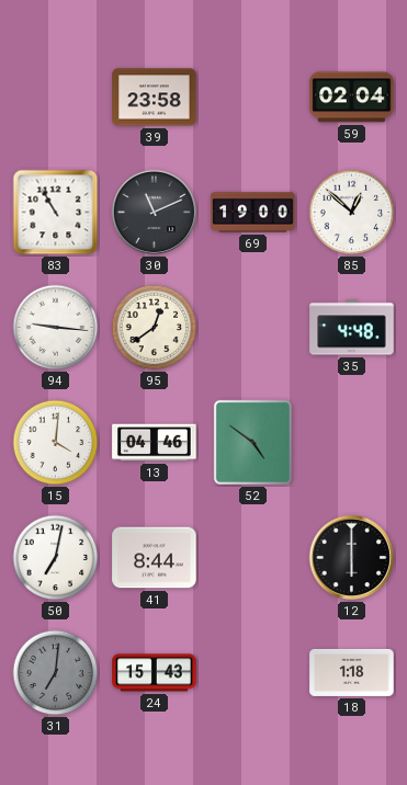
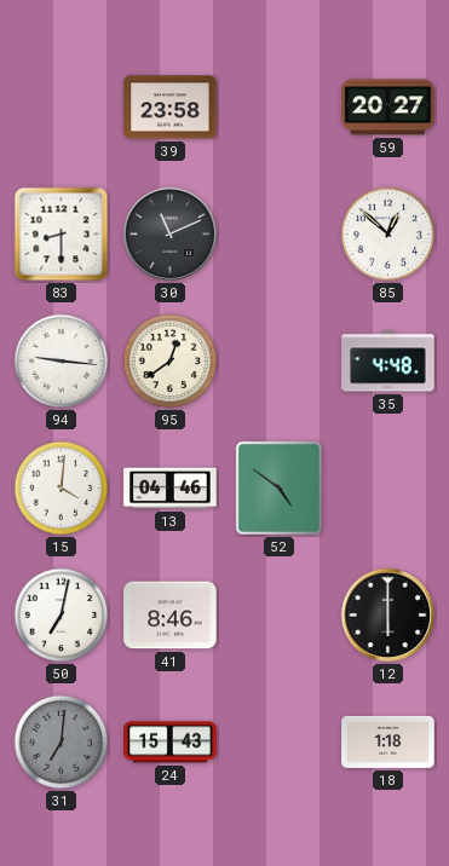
59: 02:04 -> 20:27 (388, 108)
83: 10:55 -> 8:30 (62, 235)
69: 19:00 -> none (253, 213)
41: 8:44 -> 8:46 (171, 616)
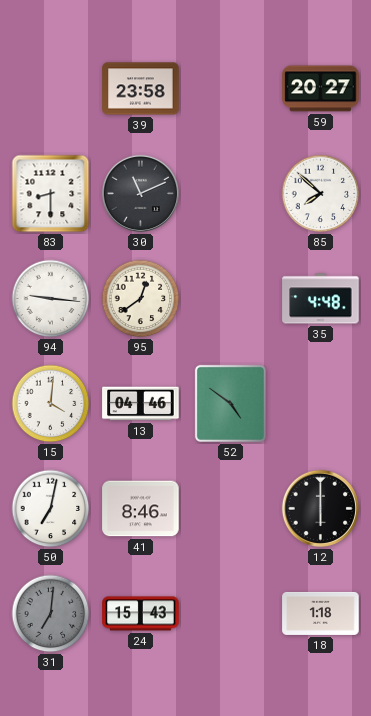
85: 12:52 -> 7:52 (321, 194)
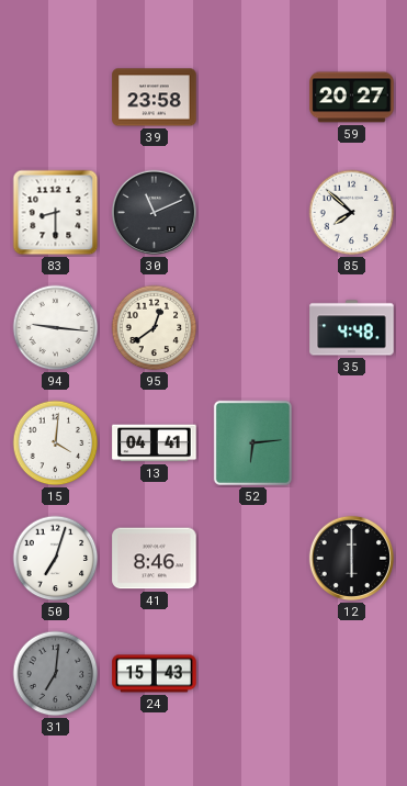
13: 04:46 -> 04:41 (155, 443)
52: 4:51 -> 6:14 (252, 442)
50: 7:02 -> 7:03 (56, 559)
18: 1:18 -> none (321, 613)
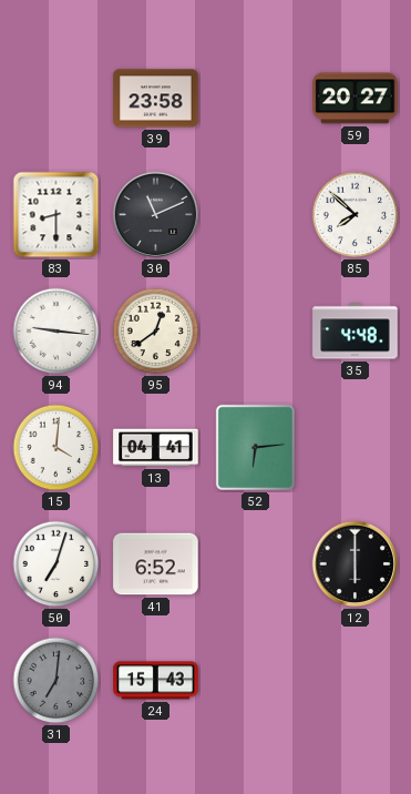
41: 8:46 -> 6:52 (156, 564)
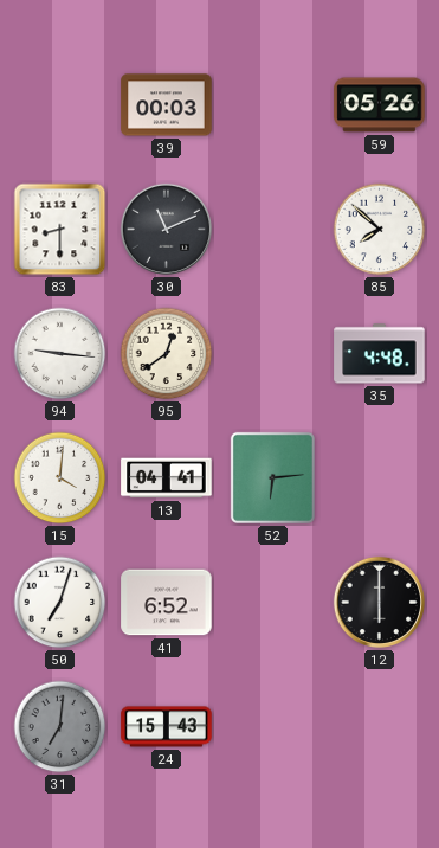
39: 23:58 -> 00:03 (167, 105)
59: 20:27 -> 05:26 (380, 105)
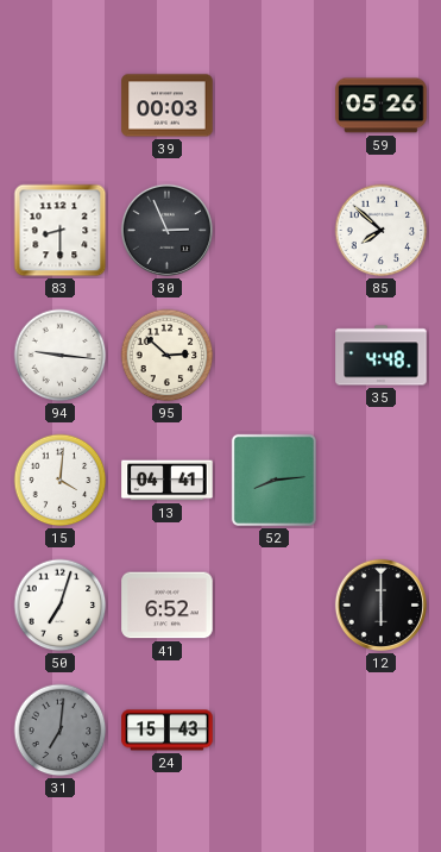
30: 11:11 -> 2:56 (166, 230)
95: 12:39 -> 2:52 (168, 356)
52: 6:14 -> 8:14 (273, 480)
